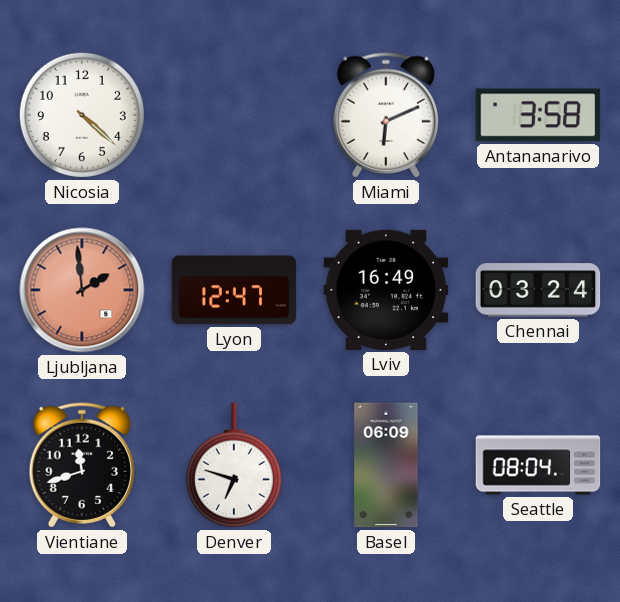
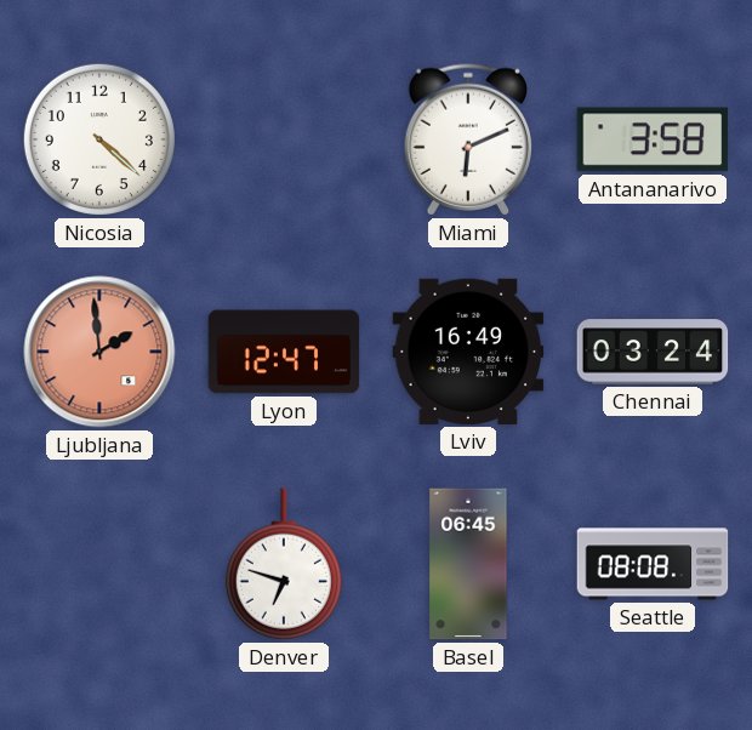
Vientiane: 11:42 -> none (81, 465)
Basel: 06:09 -> 06:45 (468, 564)
Seattle: 08:04 -> 08:08 (653, 564)
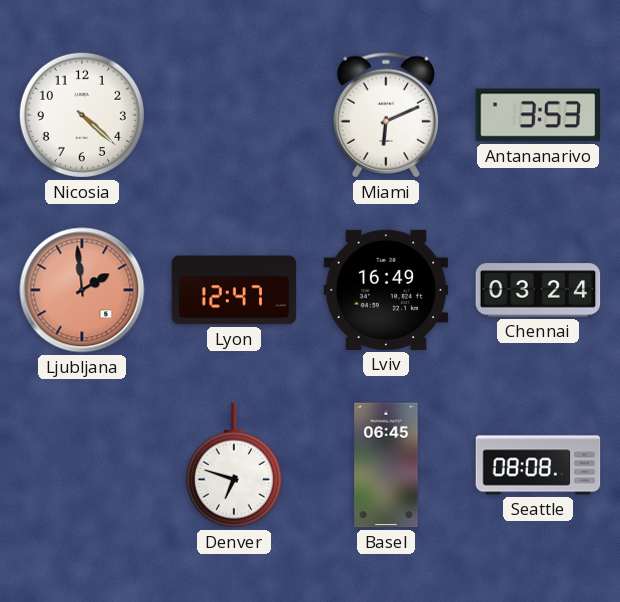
Antananarivo: 3:58 -> 3:53 (538, 115)
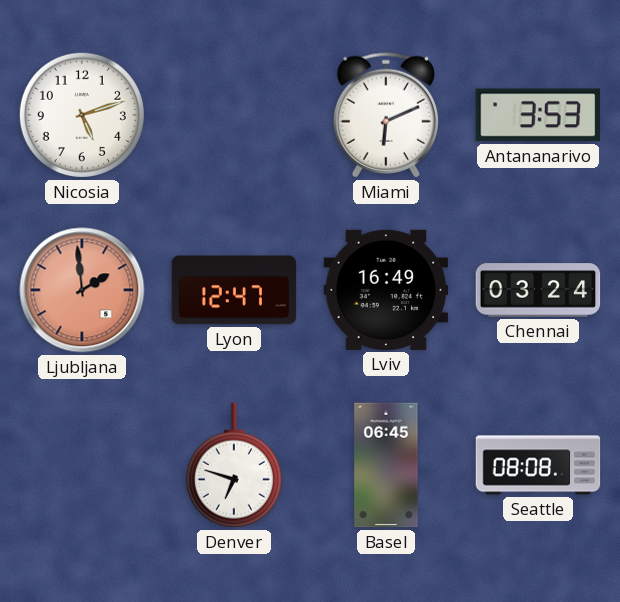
Nicosia: 4:22 -> 5:12 (82, 115)
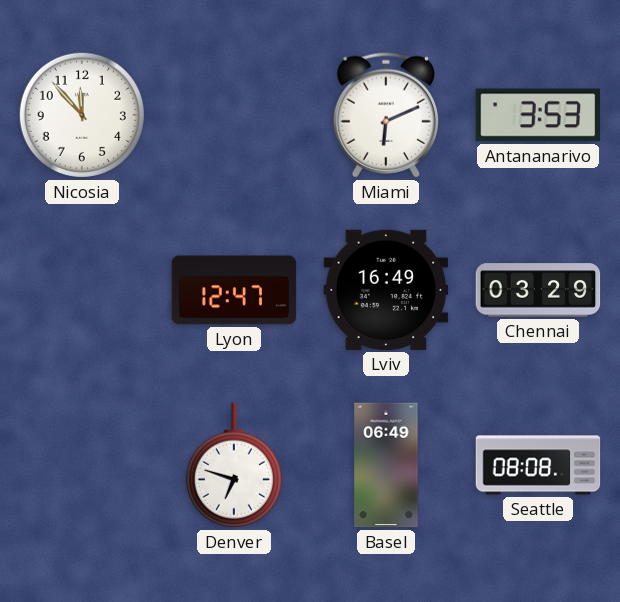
Nicosia: 5:12 -> 11:53 (82, 115)
Ljubljana: 1:59 -> none (82, 290)
Chennai: 03:24 -> 03:29 (538, 290)
Basel: 06:45 -> 06:49 (386, 465)
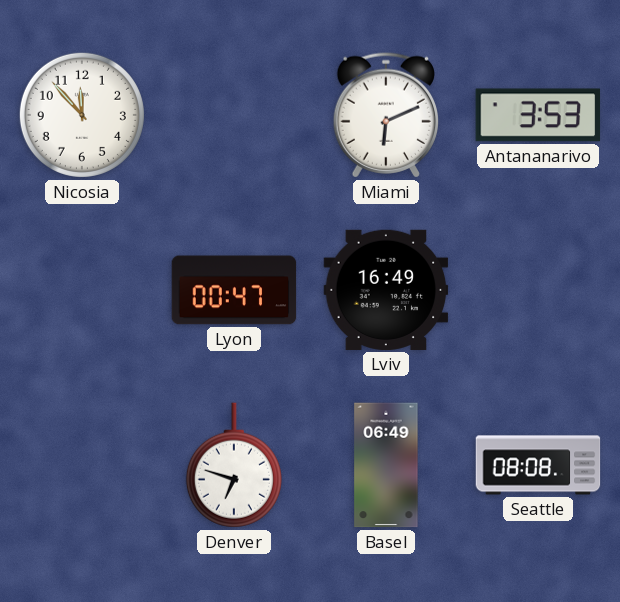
Lyon: 12:47 -> 00:47 (234, 290)
Chennai: 03:29 -> none (538, 290)
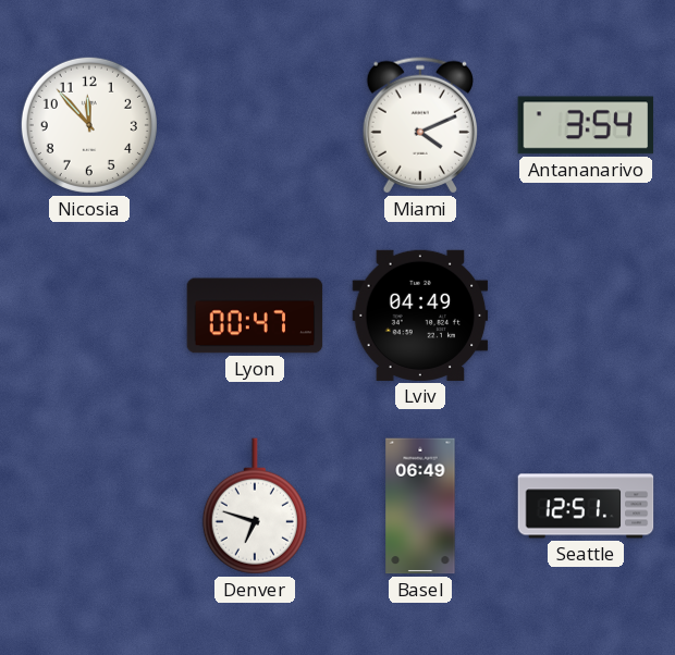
Miami: 6:11 -> 4:11 (419, 125)
Antananarivo: 3:53 -> 3:54 (586, 125)
Lviv: 16:49 -> 04:49 (420, 316)
Seattle: 08:08 -> 12:51 (586, 506)
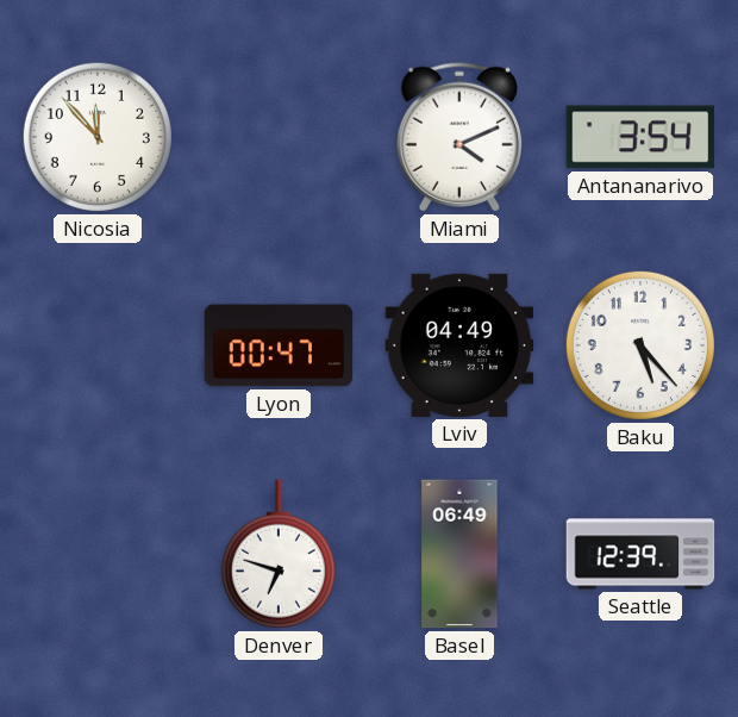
Baku: none -> 5:23 (640, 345)
Seattle: 12:51 -> 12:39 (640, 554)
